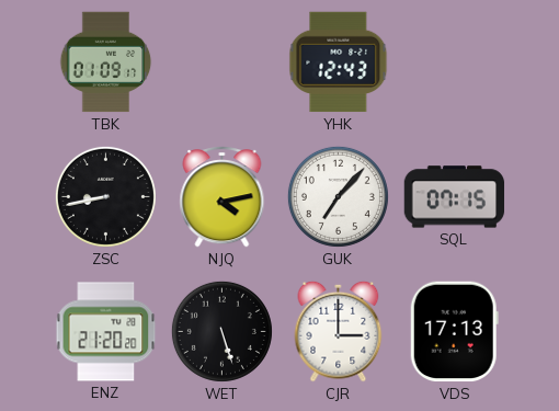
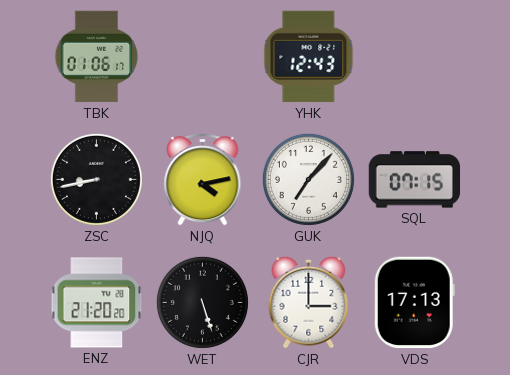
TBK: 01:09 -> 01:06 (97, 57)
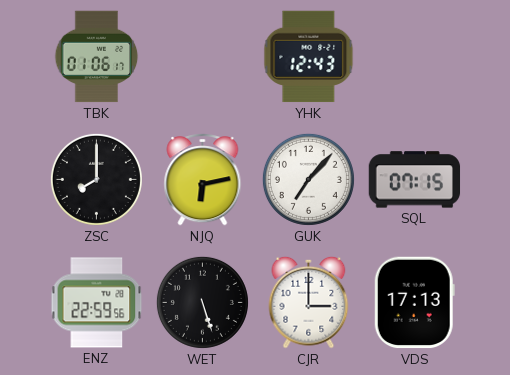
ZSC: 8:43 -> 8:00 (96, 179)
NJQ: 4:13 -> 6:13 (203, 180)
ENZ: 21:20 -> 22:59 (97, 303)
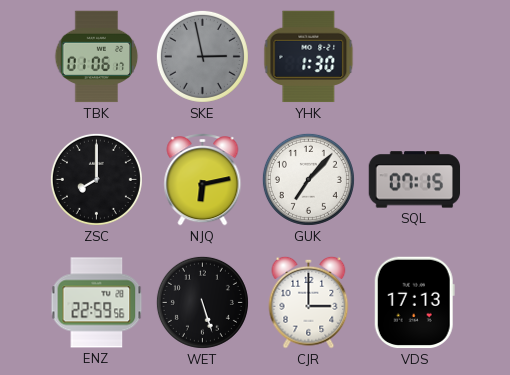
SKE: none -> 2:58 (202, 56)
YHK: 12:43 -> 1:30 (309, 57)
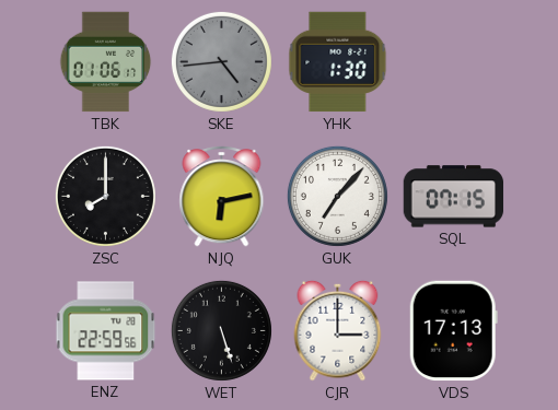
SKE: 2:58 -> 4:44 (221, 61)
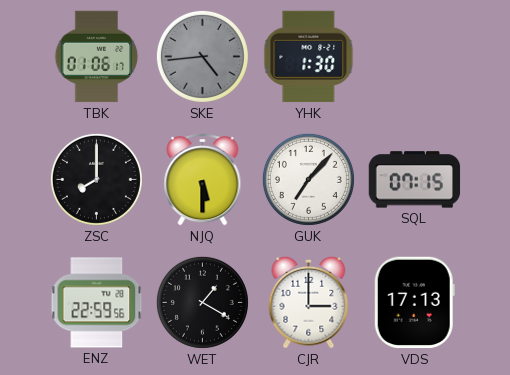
NJQ: 6:13 -> 5:30 (203, 180)
WET: 5:27 -> 1:20 (202, 302)
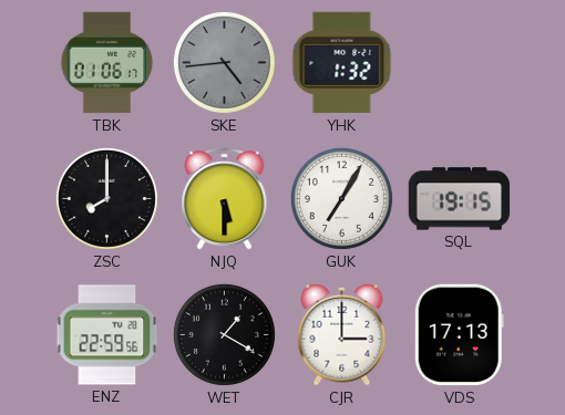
YHK: 1:30 -> 1:32 (342, 63)
GUK: 7:07 -> 7:05 (341, 198)
SQL: 07:15 -> 19:15 (460, 199)
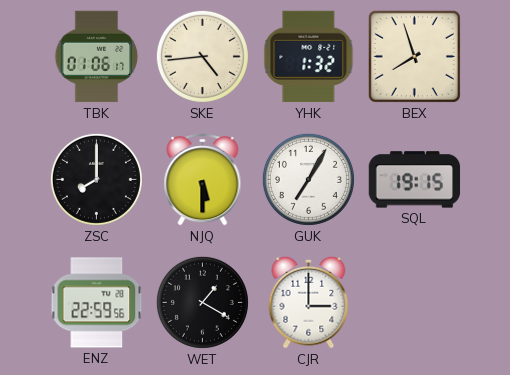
SKE dial: grey -> cream (202, 56)
BEX: none -> 7:57 (414, 56)
VDS: 17:13 -> none (459, 335)
